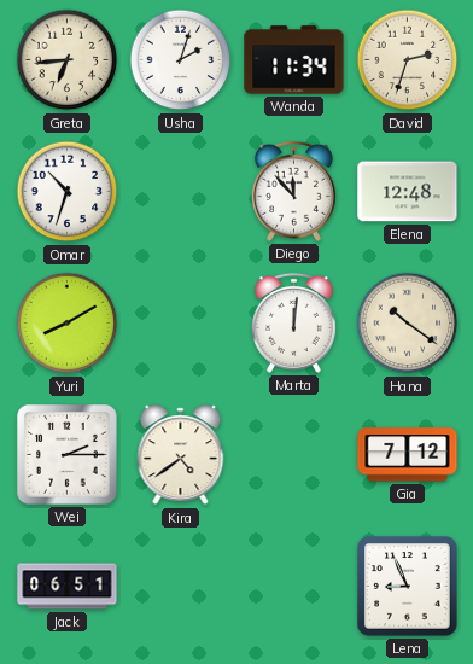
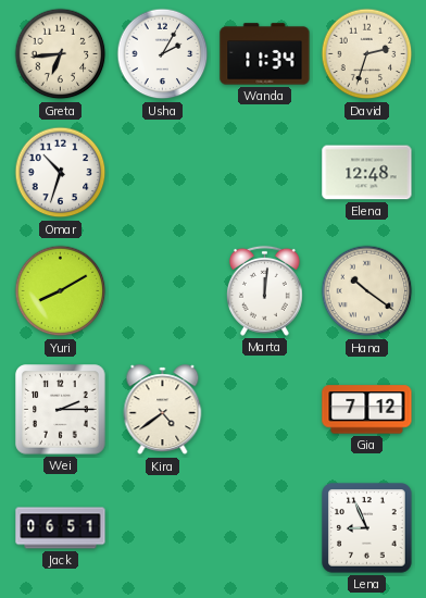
Usha: 2:03 -> 2:05 (163, 54)
Diego: 11:53 -> none (293, 191)
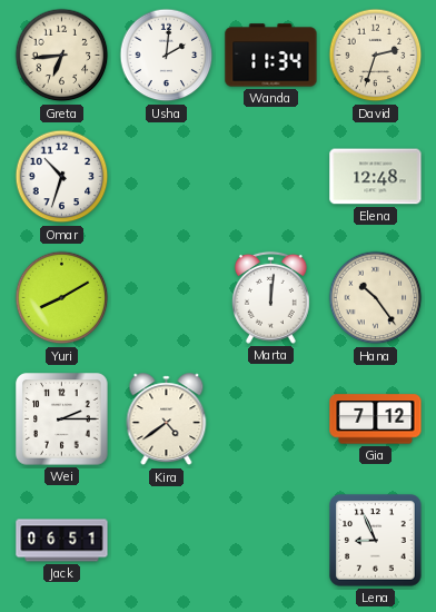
Usha: 2:05 -> 2:01 (167, 56)
Hana: 10:21 -> 10:24 (376, 298)
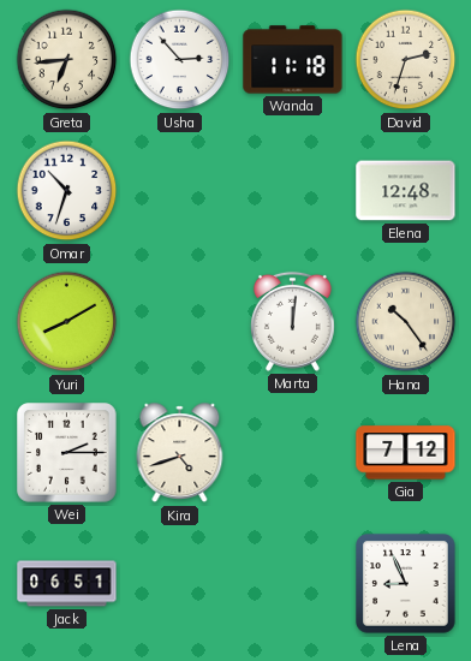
Usha: 2:01 -> 2:53 (180, 60)
Wanda: 11:34 -> 11:18 (293, 60)
Kira: 4:39 -> 4:42 (180, 453)
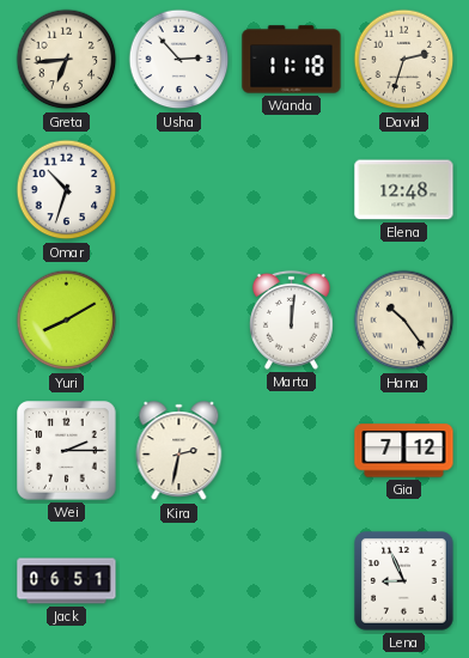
Kira: 4:42 -> 2:32 (179, 451)
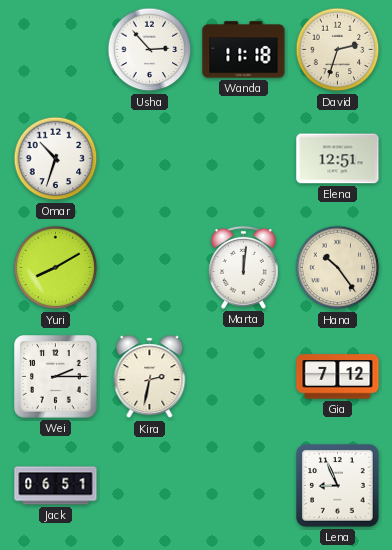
Greta: 6:44 -> none (67, 60)
Elena: 12:48 -> 12:51 (338, 159)
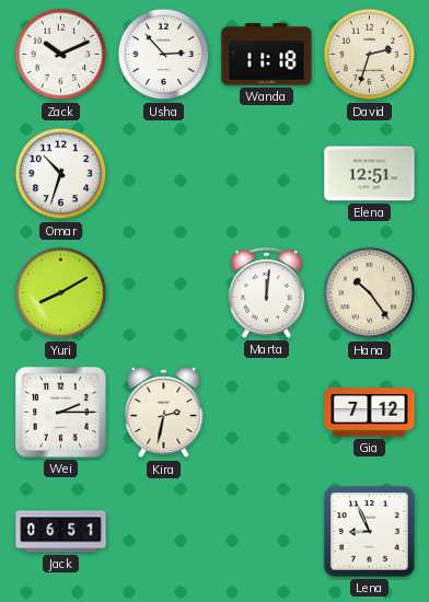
Zack: none -> 10:11 (61, 55)
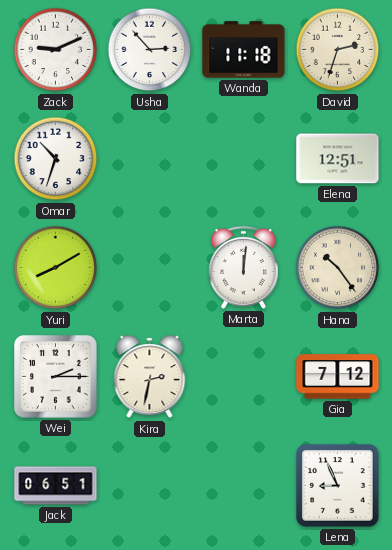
Zack: 10:11 -> 9:11 (56, 50)
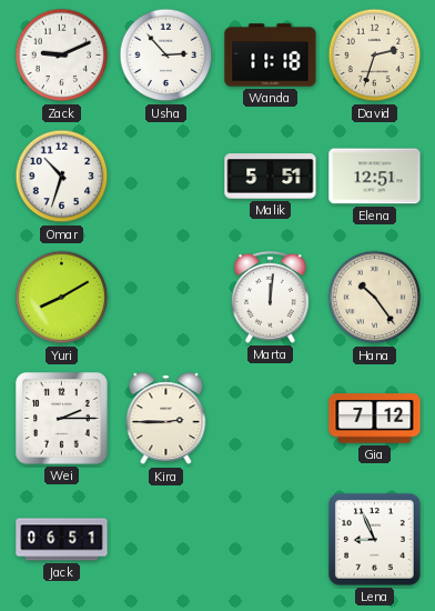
Malik: none -> 5:51 (271, 177)
Kira: 2:32 -> 2:45 (166, 419)
